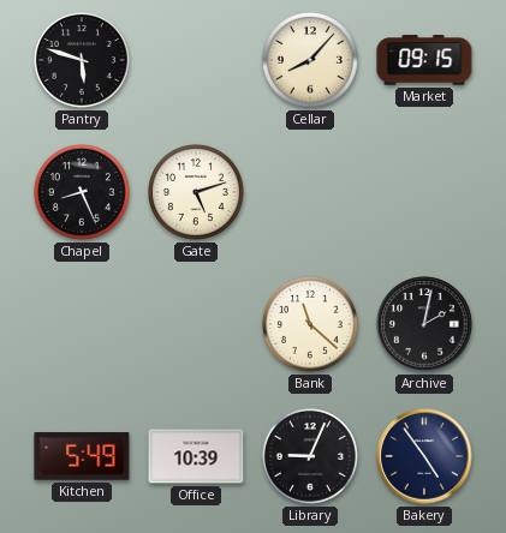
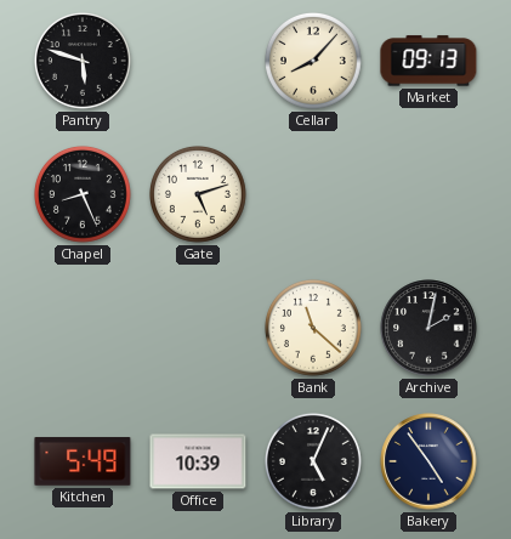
Market: 09:15 -> 09:13 (428, 61)
Library: 9:04 -> 5:04 (314, 463)
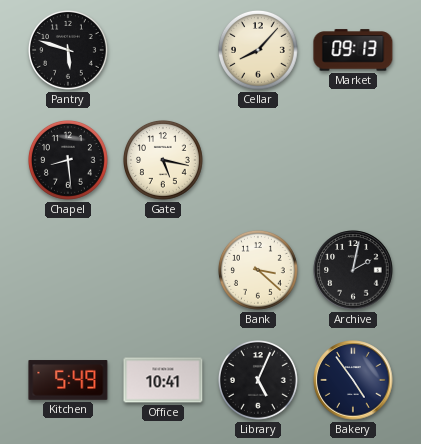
Chapel: 8:26 -> 8:29 (69, 161)
Gate: 5:12 -> 5:17 (164, 161)
Bank: 11:22 -> 3:22 (259, 271)
Office: 10:39 -> 10:41 (163, 380)
